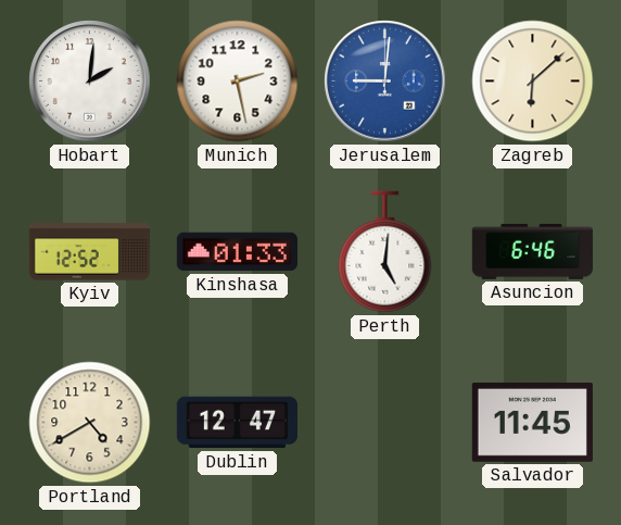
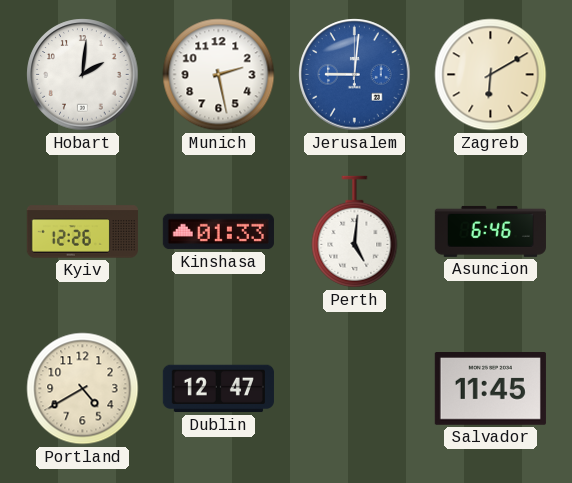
Zagreb: 6:08 -> 6:10 (491, 75)
Kyiv: 12:52 -> 12:26 (82, 232)
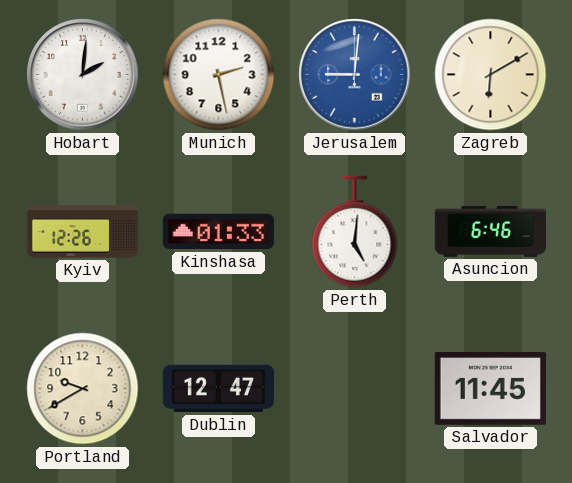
Portland: 4:40 -> 9:40 (83, 389)
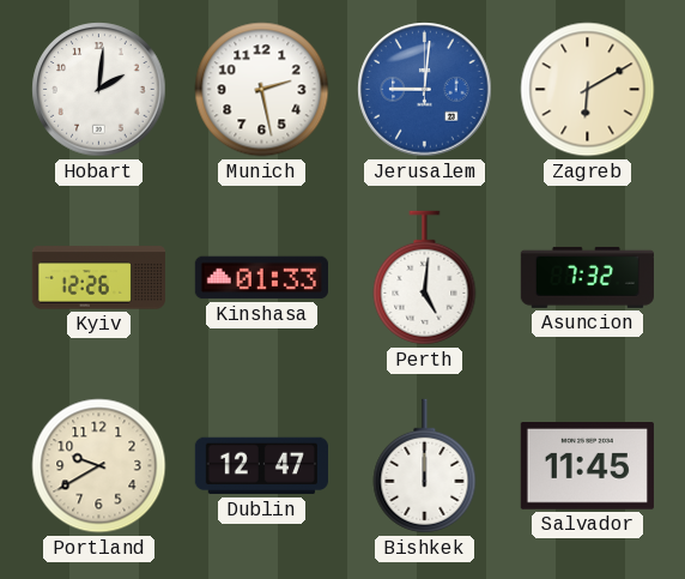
Asuncion: 6:46 -> 7:32 (587, 277)
Bishkek: none -> 12:00 (425, 466)
